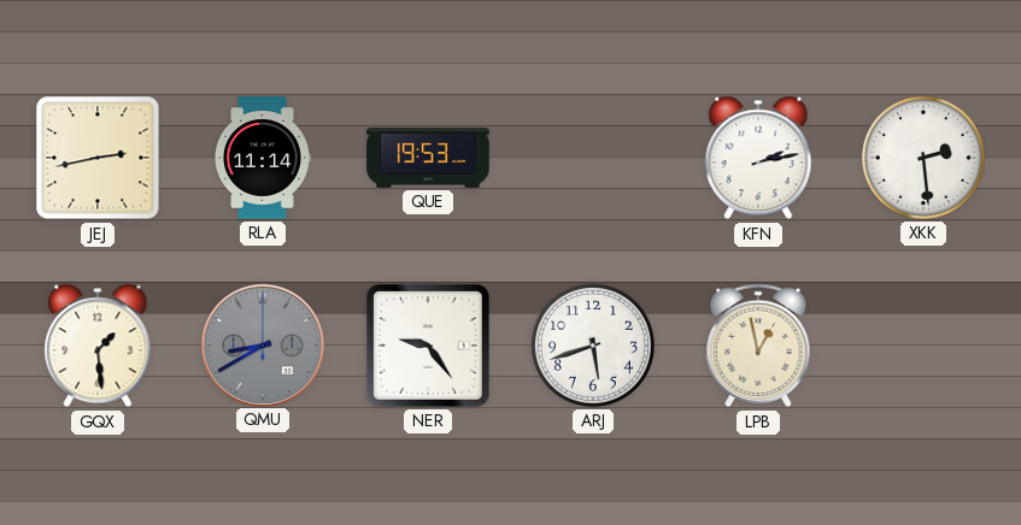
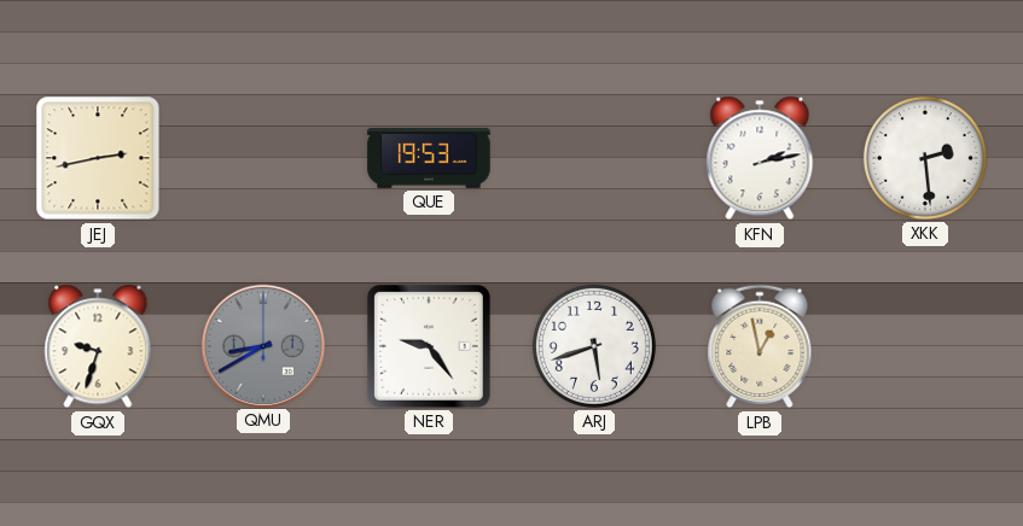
RLA: 11:14 -> none (263, 158)
GQX: 1:29 -> 9:33 (98, 346)
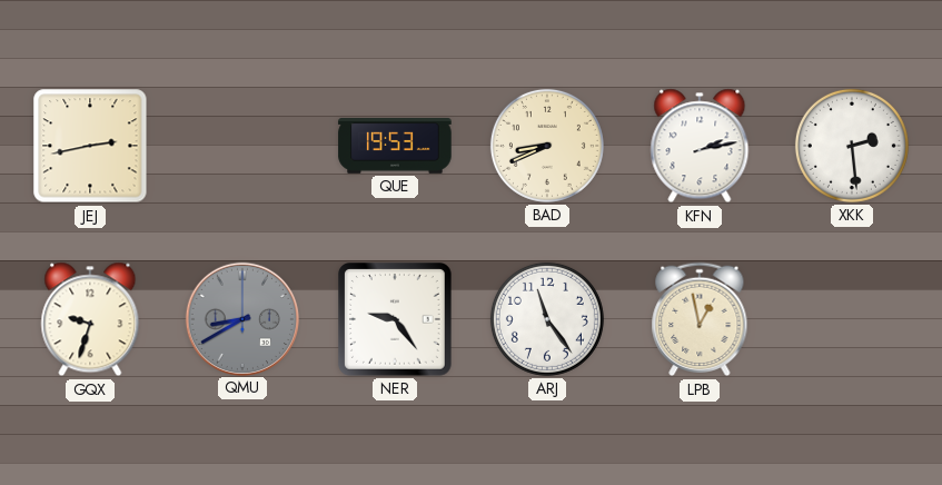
BAD: none -> 8:41 (547, 146)
ARJ: 5:42 -> 11:24 (547, 319)
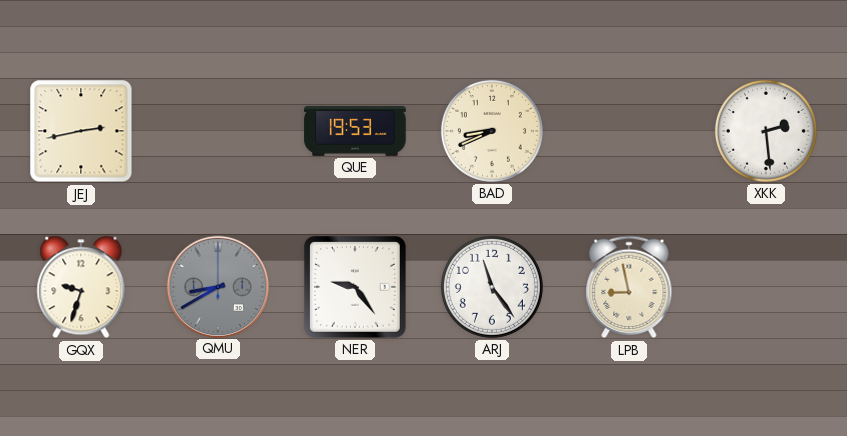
KFN: 2:13 -> none (700, 146)
LPB: 12:58 -> 8:58 (629, 287)
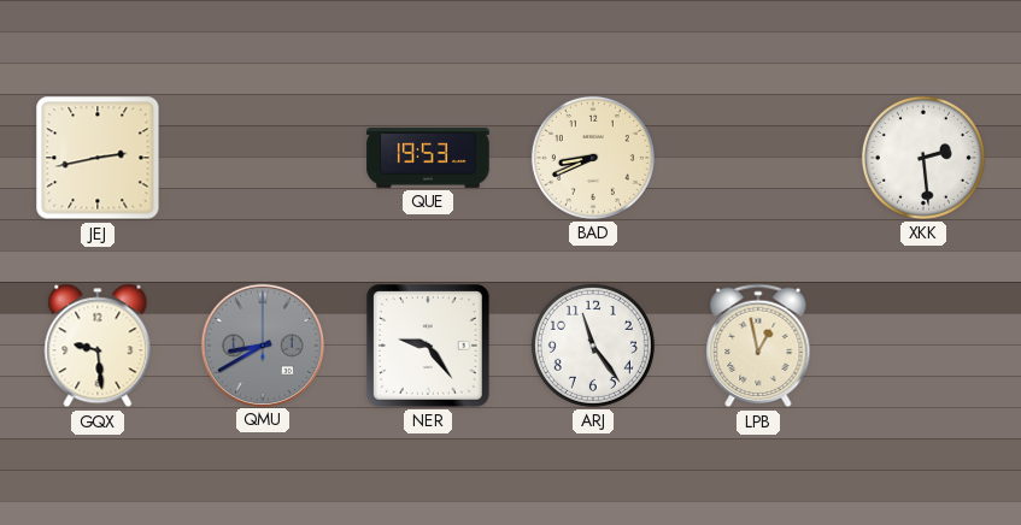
GQX: 9:33 -> 9:29 (98, 346)
LPB: 8:58 -> 12:58 (758, 346)
